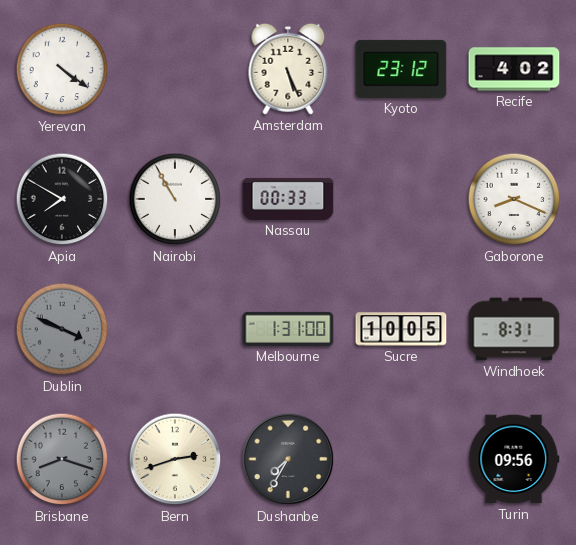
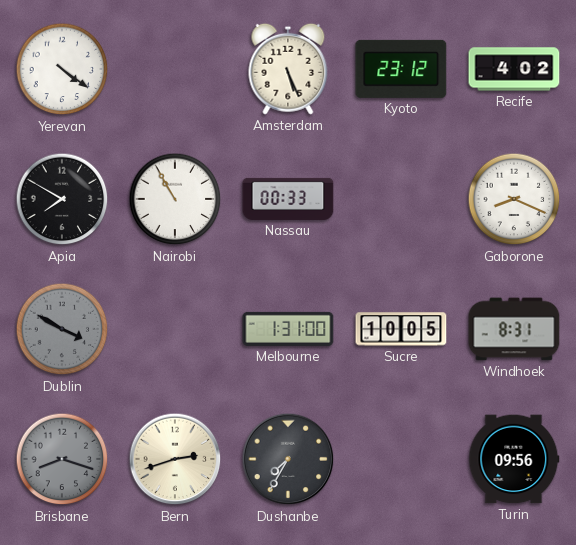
Dublin: 3:49 -> 3:50 (62, 329)
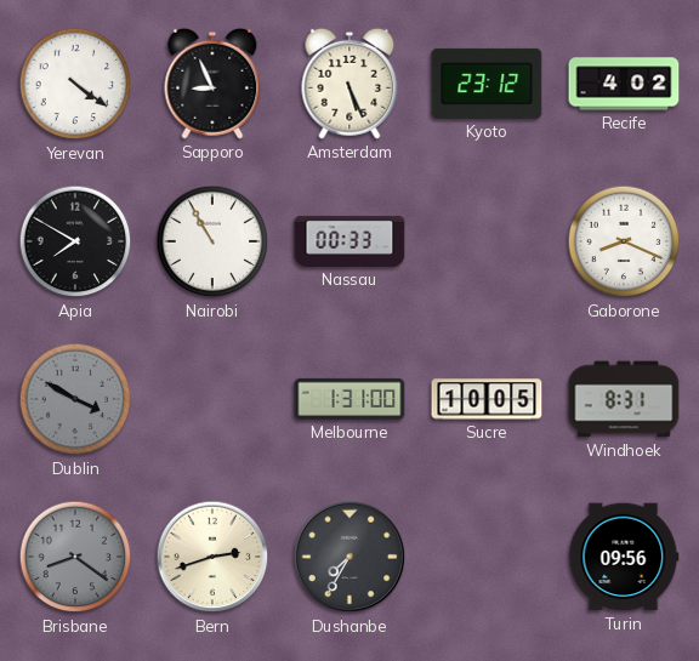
Sapporo: none -> 8:56 (212, 84)
Brisbane: 8:18 -> 8:21 (75, 557)
